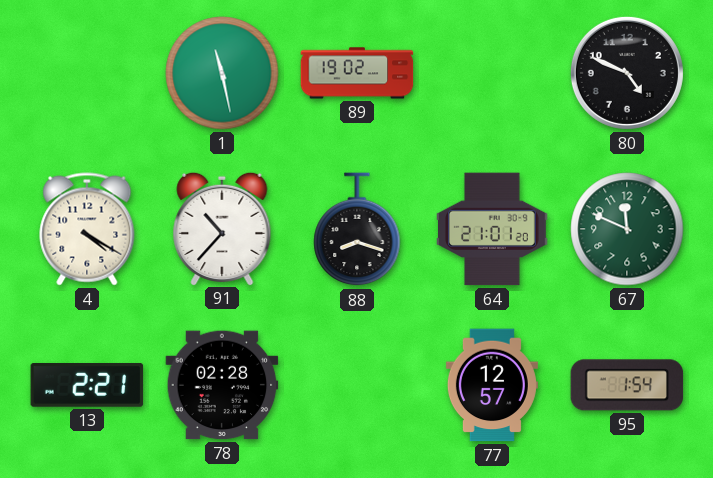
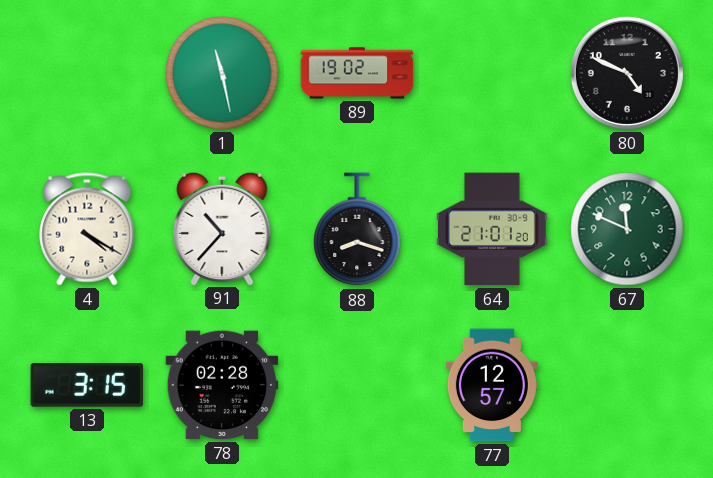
13: 2:21 -> 3:15 (87, 386)
95: 1:54 -> none (627, 385)
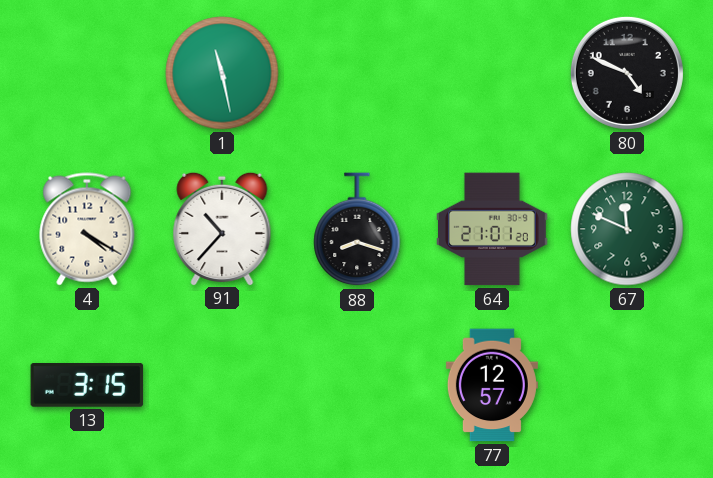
89: 19:02 -> none (357, 73)
78: 02:28 -> none (222, 385)
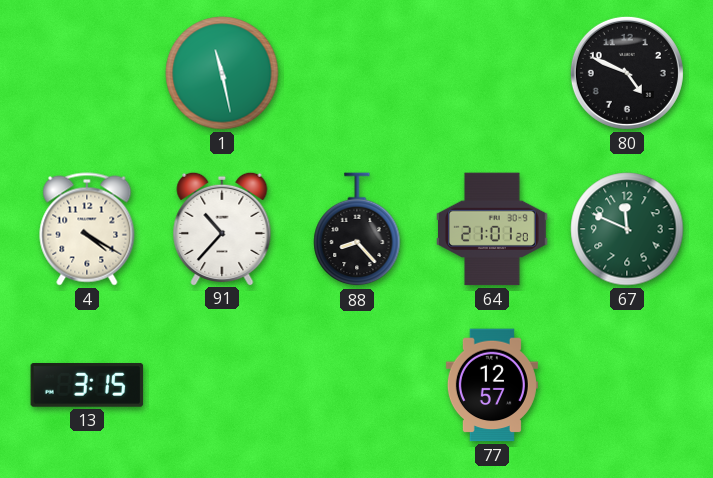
88: 8:18 -> 8:23 (357, 230)
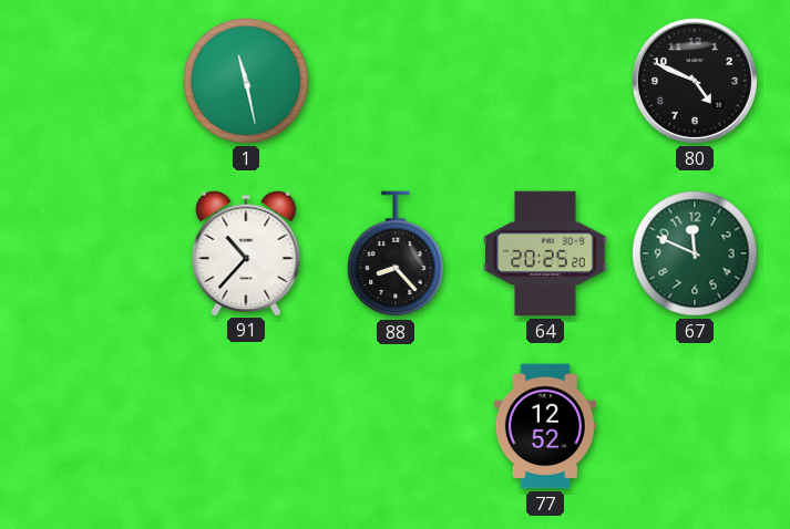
4: 4:20 -> none (87, 229)
64: 21:01 -> 20:25 (545, 253)
13: 3:15 -> none (87, 386)
77: 12:57 -> 12:52 (545, 426)
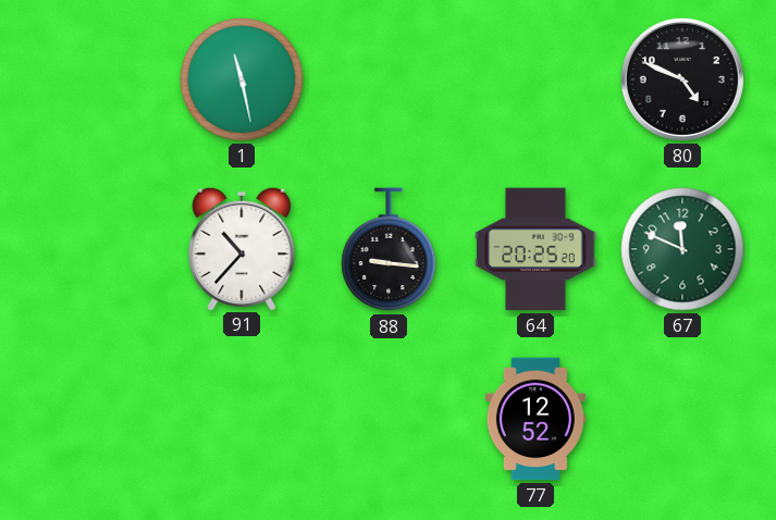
88: 8:23 -> 9:16 (389, 250)
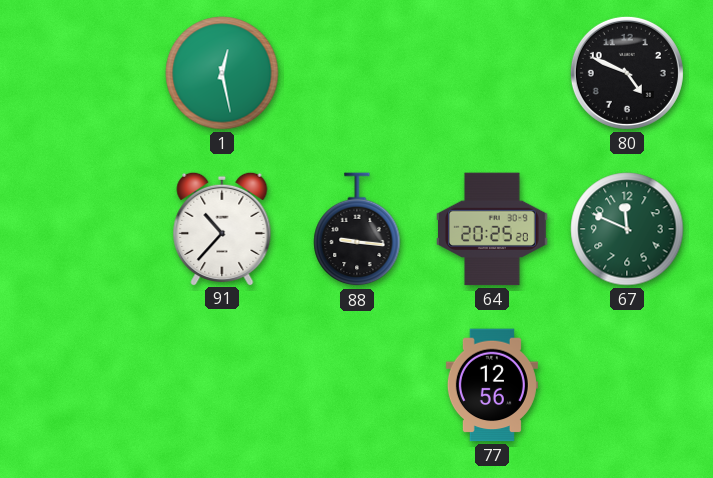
1: 11:28 -> 12:28 (222, 73)
77: 12:52 -> 12:56 (492, 385)
